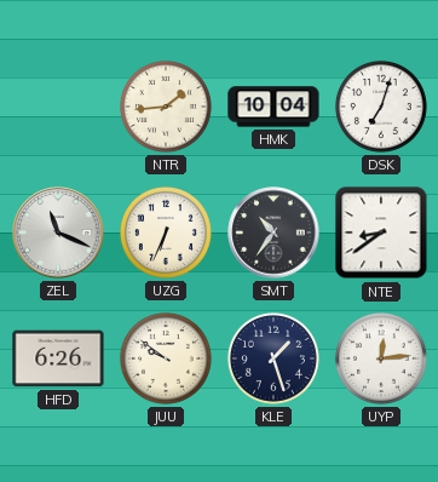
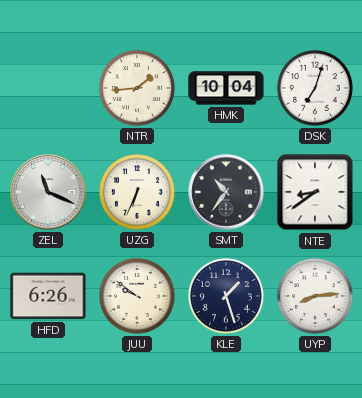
UYP: 12:14 -> 8:14 (315, 296)
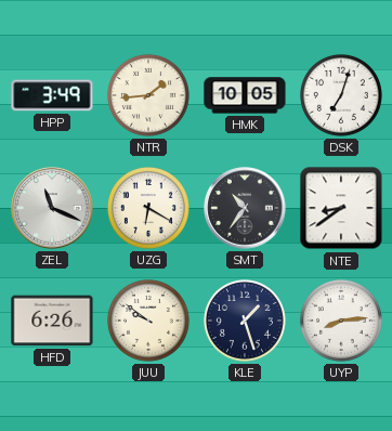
HPP: none -> 3:49 (52, 95)
HMK: 10:04 -> 10:05 (245, 95)
UZG: 6:34 -> 6:20 (148, 208)
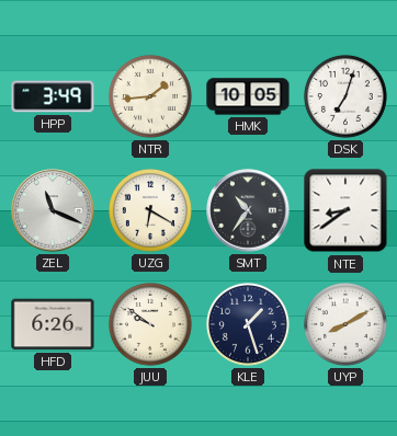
UYP: 8:14 -> 8:10 (345, 324)
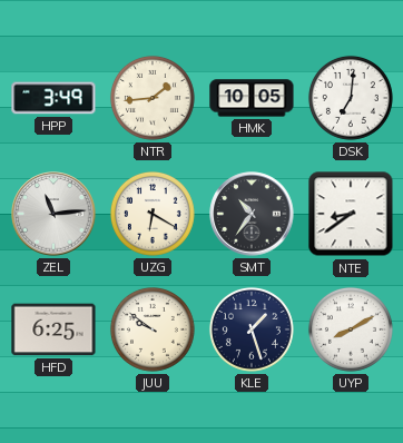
DSK: 7:03 -> 7:01 (351, 98)
ZEL: 11:19 -> 11:14 (53, 214)
HFD: 6:26 -> 6:25 (53, 329)
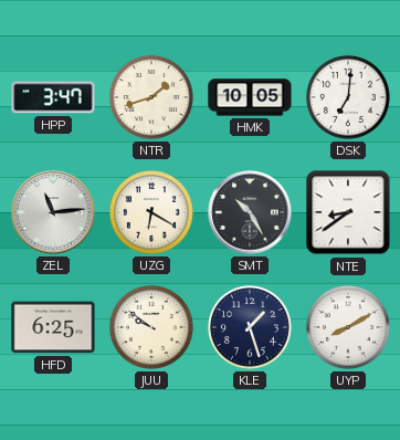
HPP: 3:49 -> 3:47 (53, 97)
NTR: 1:44 -> 1:42 (151, 97)
SMT: 10:36 -> 10:25 (250, 212)
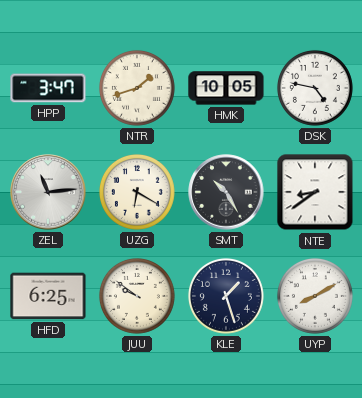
DSK: 7:01 -> 4:47 (315, 88)
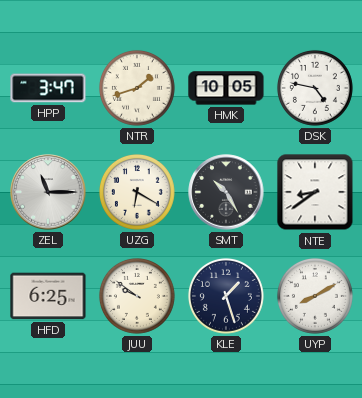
ZEL: 11:14 -> 11:15 (48, 192)
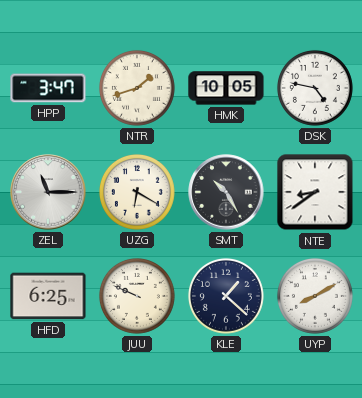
JUU: 9:51 -> 9:49 (137, 296)
KLE: 1:27 -> 1:22 (226, 296)
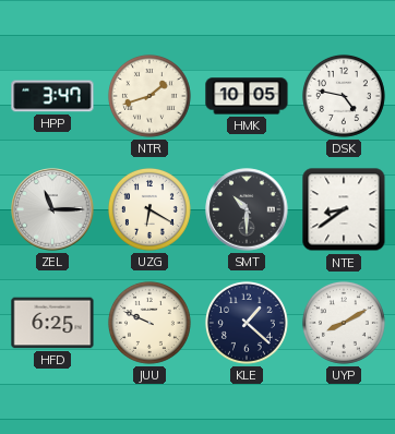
SMT: 10:25 -> 10:30 (247, 209)
